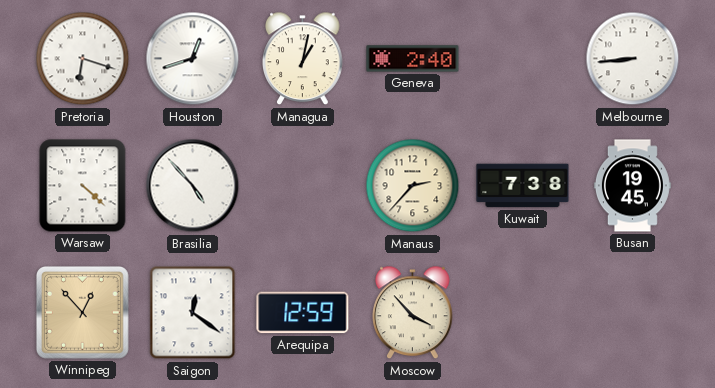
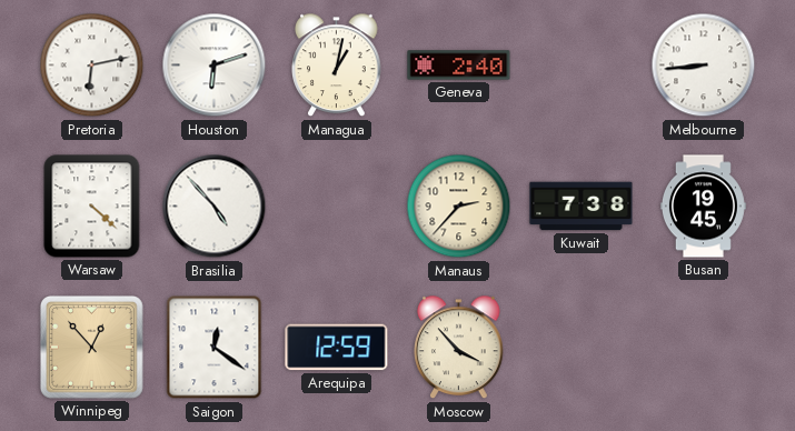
Pretoria: 6:18 -> 6:13 (92, 66)
Houston: 12:42 -> 6:12 (215, 66)
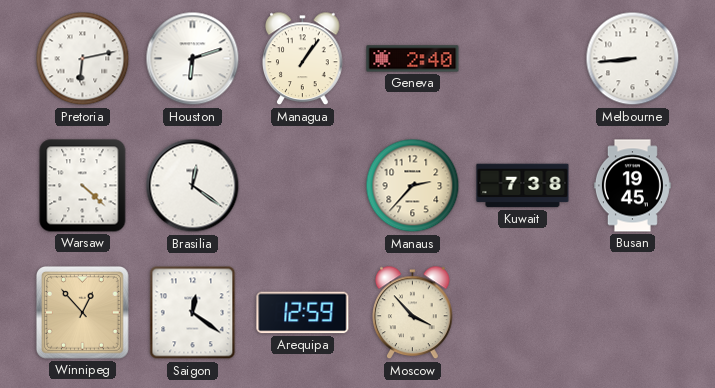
Managua: 1:02 -> 1:06 (303, 59)
Brasilia: 4:53 -> 12:21 (193, 186)
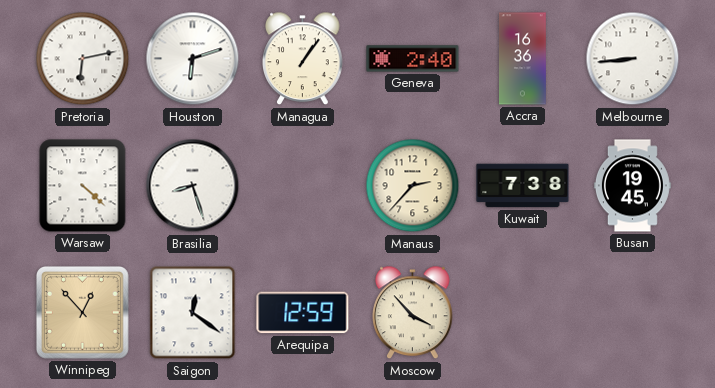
Accra: none -> 16:36 (523, 59)
Brasilia: 12:21 -> 8:27 (193, 186)
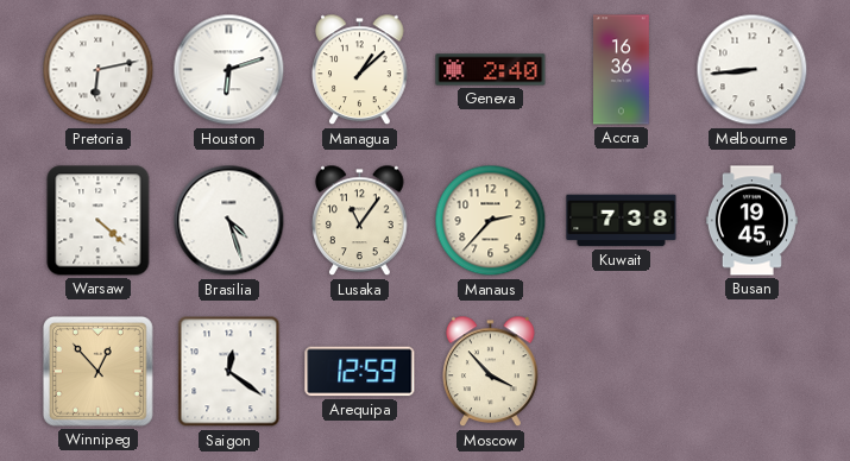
Managua: 1:06 -> 1:08 (360, 70)
Brasilia: 8:27 -> 4:27 (229, 221)
Lusaka: none -> 11:06 (360, 221)
